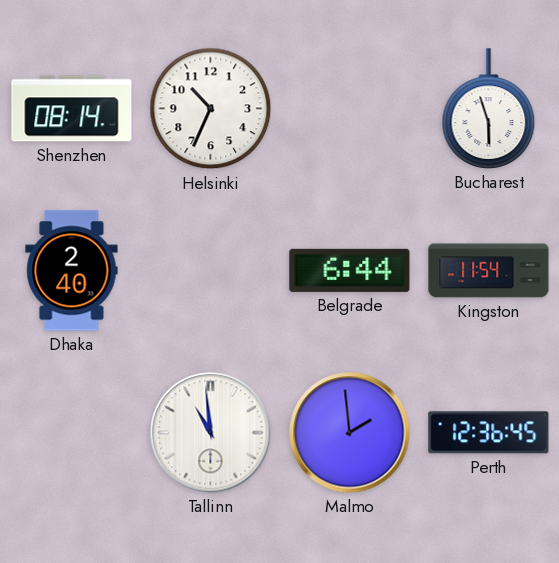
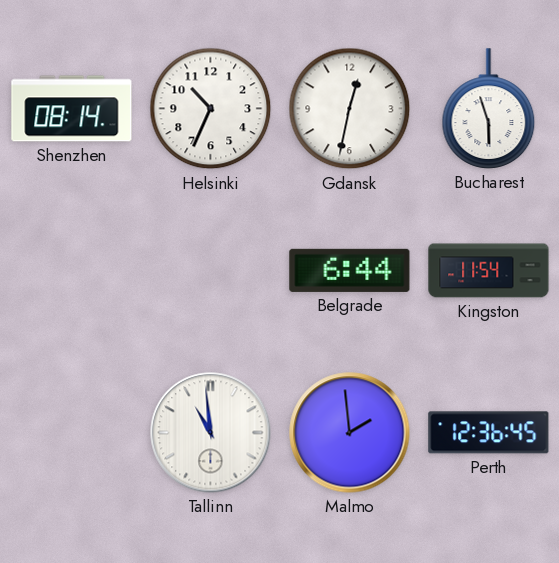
Gdansk: none -> 12:32 (350, 109)
Dhaka: 2:40 -> none (72, 271)
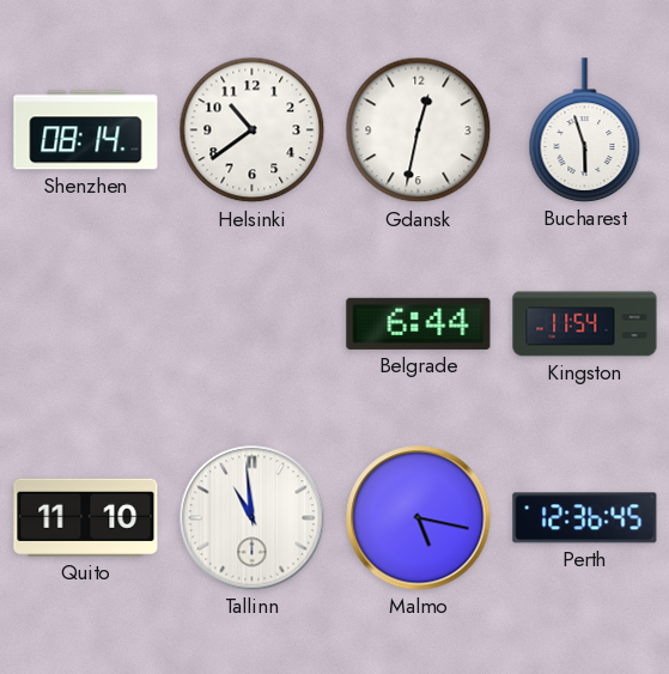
Helsinki: 10:34 -> 10:39 (253, 130)
Quito: none -> 11:10 (86, 517)
Malmo: 1:59 -> 5:17 (419, 518)
